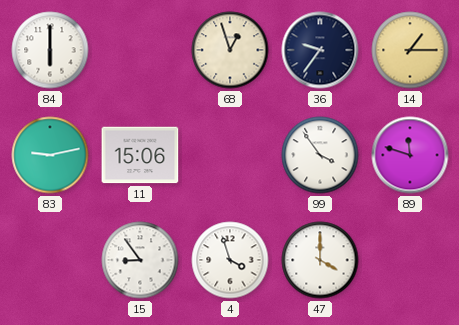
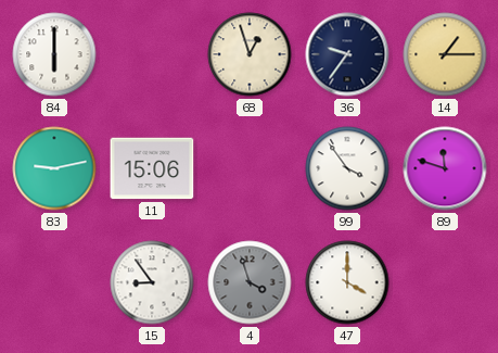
4 dial: white -> grey (250, 282)
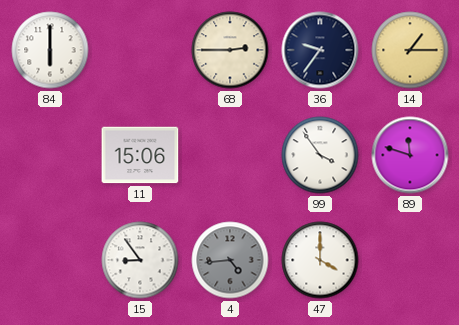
68: 12:57 -> 2:45 (230, 50)
83: 9:13 -> none (54, 168)
4: 3:57 -> 4:44 (230, 260)
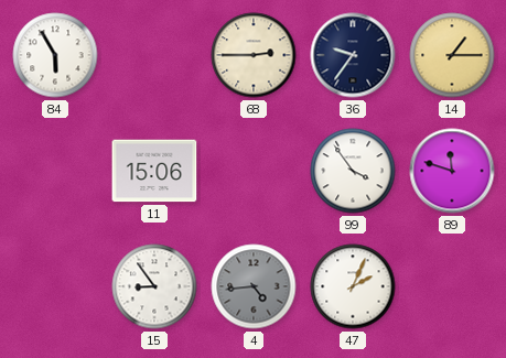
84: 6:00 -> 5:55 (55, 55)
47: 4:00 -> 2:04 (353, 286)
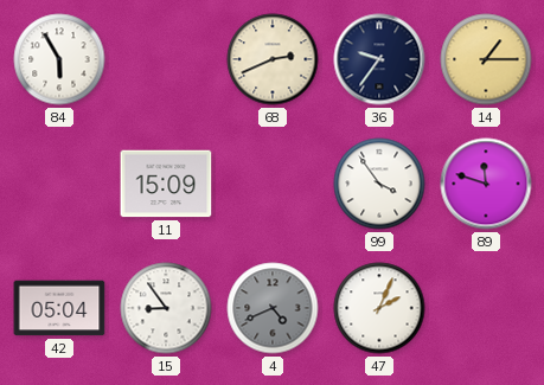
68: 2:45 -> 2:41 (273, 59)
11: 15:06 -> 15:09 (166, 184)
42: none -> 05:04 (59, 308)
4: 4:44 -> 4:41 (273, 308)
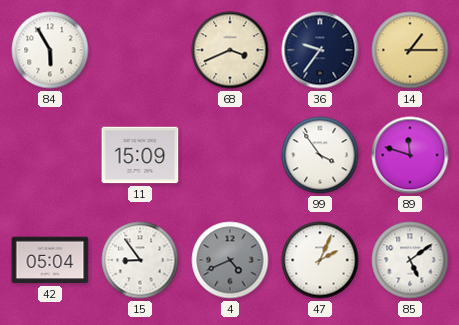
68: 2:41 -> 3:41 (230, 50)
85: none -> 5:09 (410, 260)
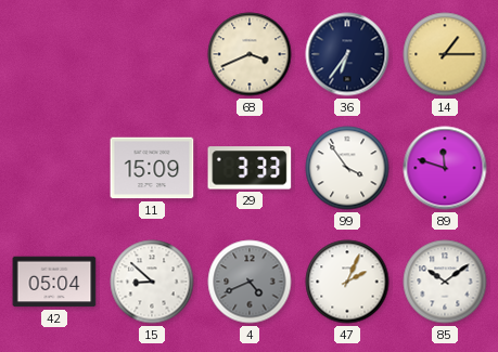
84: 5:55 -> none (50, 50)
36: 9:36 -> 6:36 (347, 54)
29: none -> 3:33 (250, 168)
15: 8:54 -> 8:52 (152, 282)
85: 5:09 -> 10:09 (445, 282)
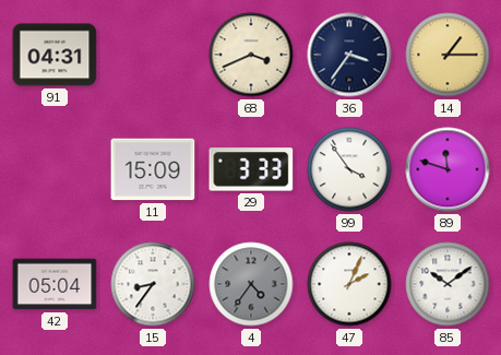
91: none -> 04:31 (55, 55)
36: 6:36 -> 3:36 (349, 55)
15: 8:52 -> 8:36 (153, 284)
4: 4:41 -> 4:36 (251, 284)
